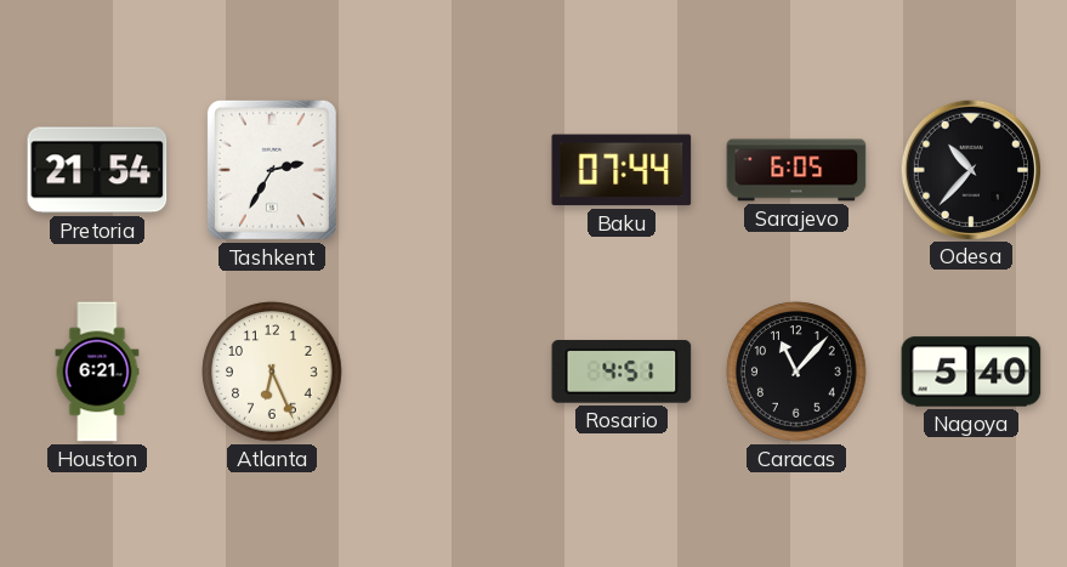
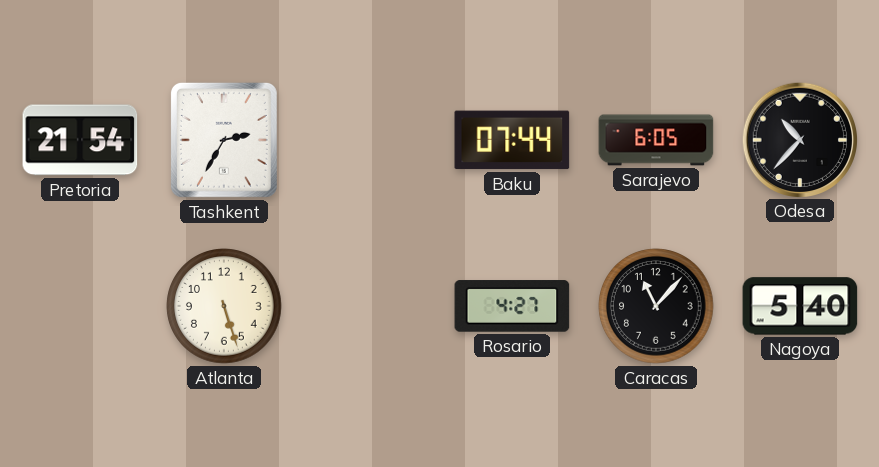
Houston: 6:21 -> none (97, 372)
Atlanta: 6:26 -> 5:27 (224, 306)
Rosario: 4:51 -> 4:27 (512, 306)
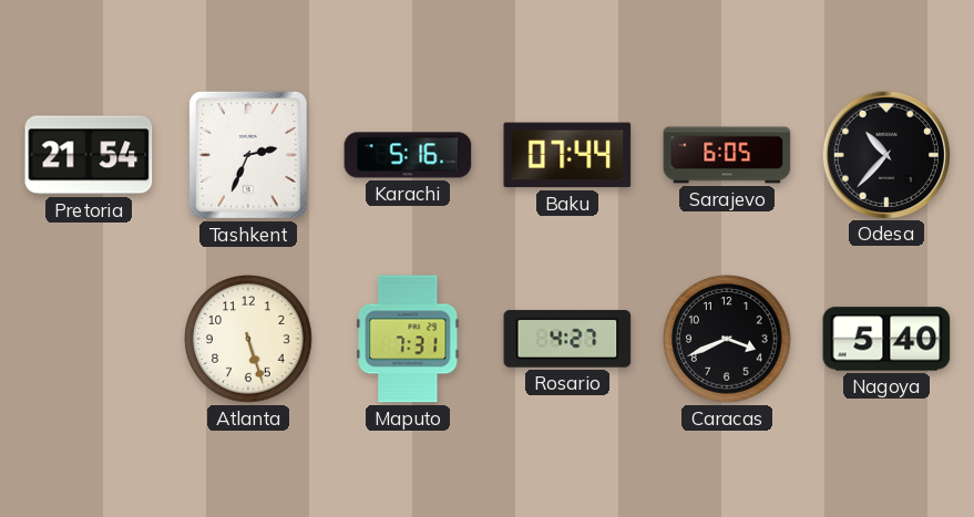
Tashkent: 2:35 -> 2:34 (248, 155)
Karachi: none -> 5:16 (408, 155)
Maputo: none -> 7:31 (408, 339)
Caracas: 11:07 -> 3:41 (727, 339)
